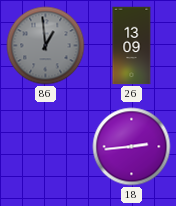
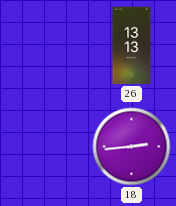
86: 12:59 -> none (46, 46)
26: 13:09 -> 13:13 (132, 46)
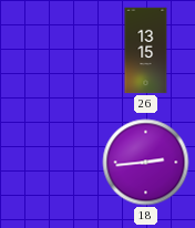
26: 13:13 -> 13:15 (146, 51)
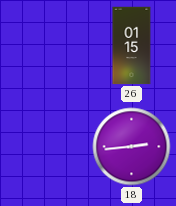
26: 13:15 -> 01:15 (132, 46)
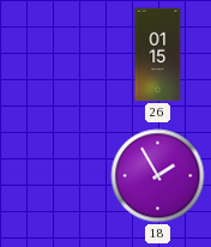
18: 2:44 -> 1:55 (158, 176)
